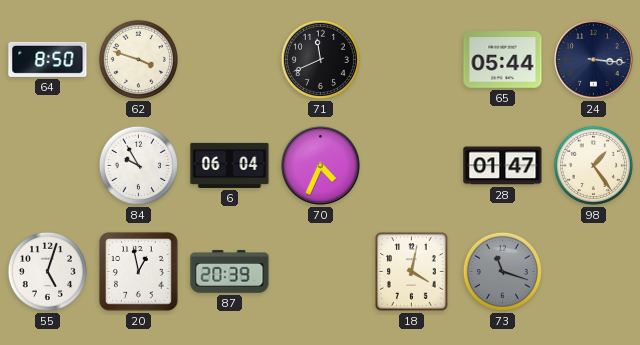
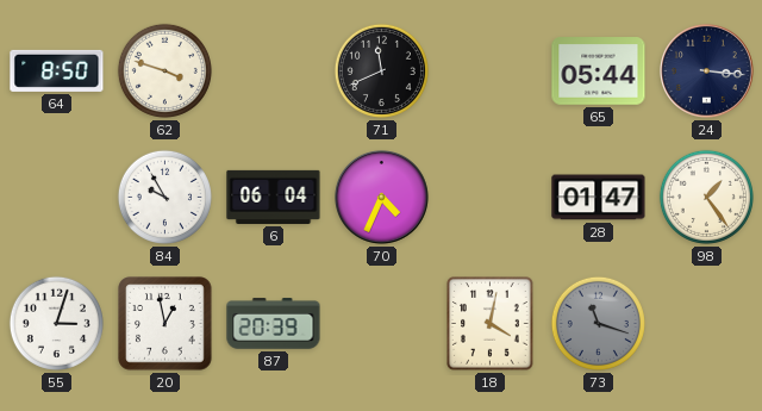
55: 5:03 -> 3:03 (56, 323)
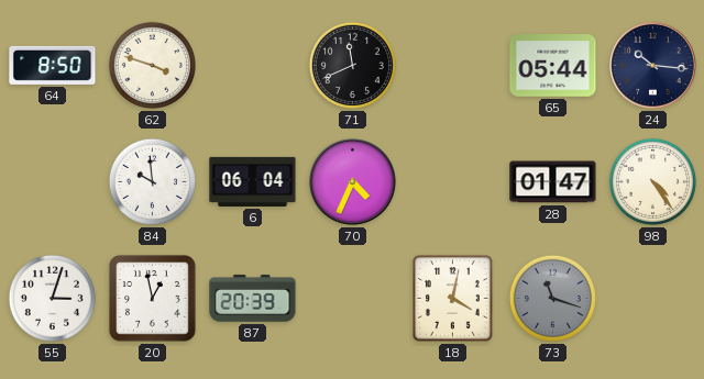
24: 3:16 -> 10:16 (653, 66)
84: 9:55 -> 9:59 (152, 181)
98: 1:24 -> 4:24 (652, 181)
